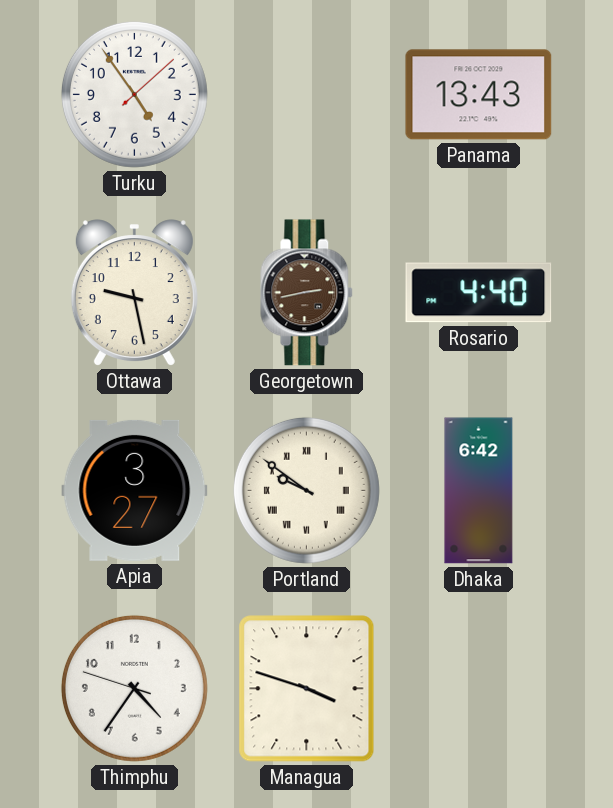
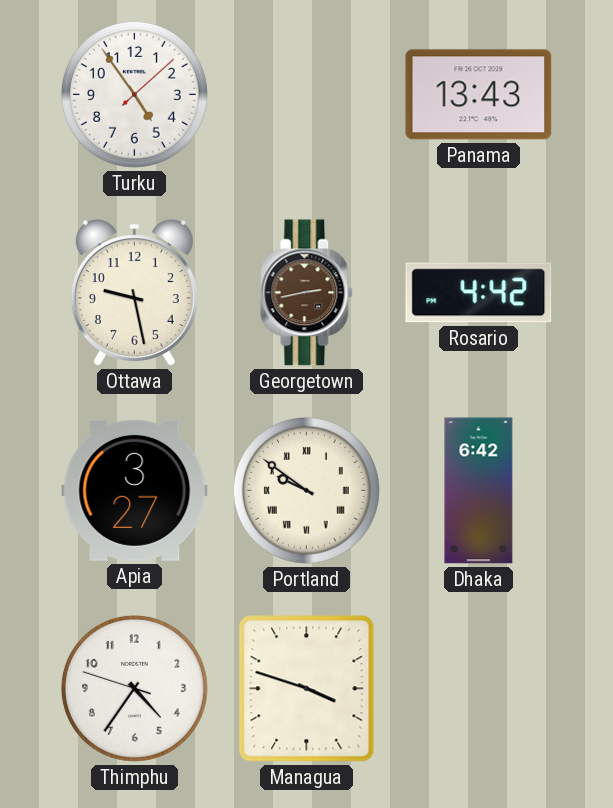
Rosario: 4:40 -> 4:42 (479, 293)
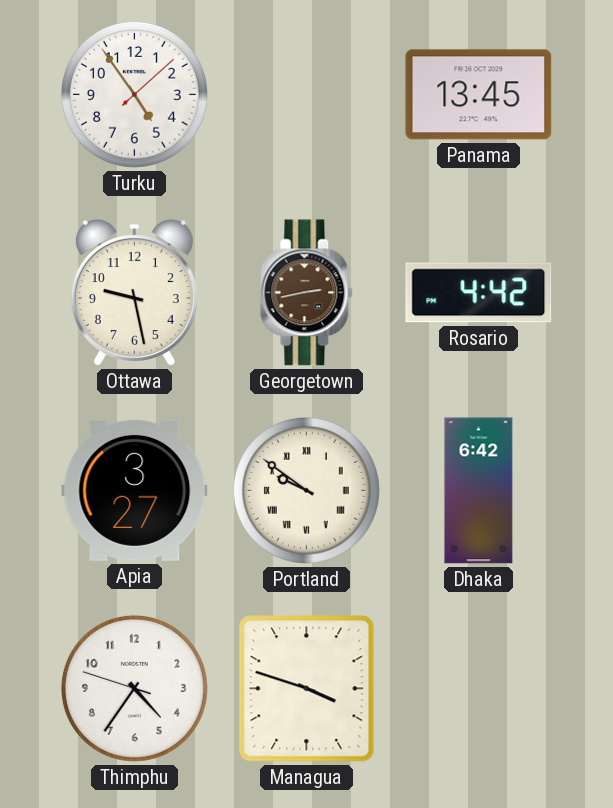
Panama: 13:43 -> 13:45 (479, 95)
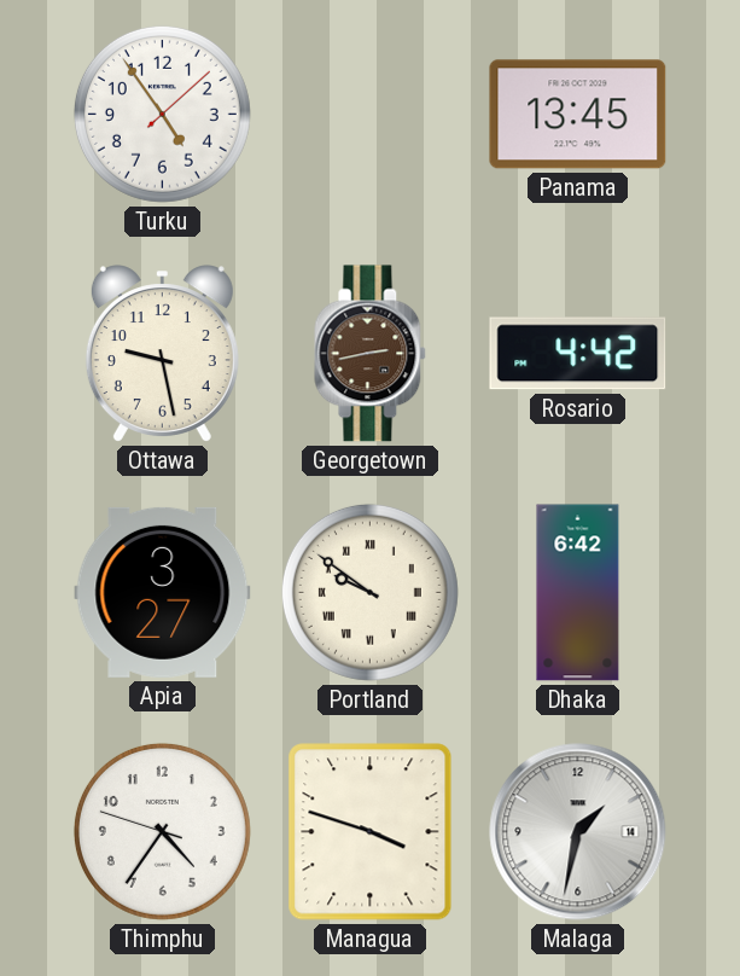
Malaga: none -> 1:32 (578, 832)
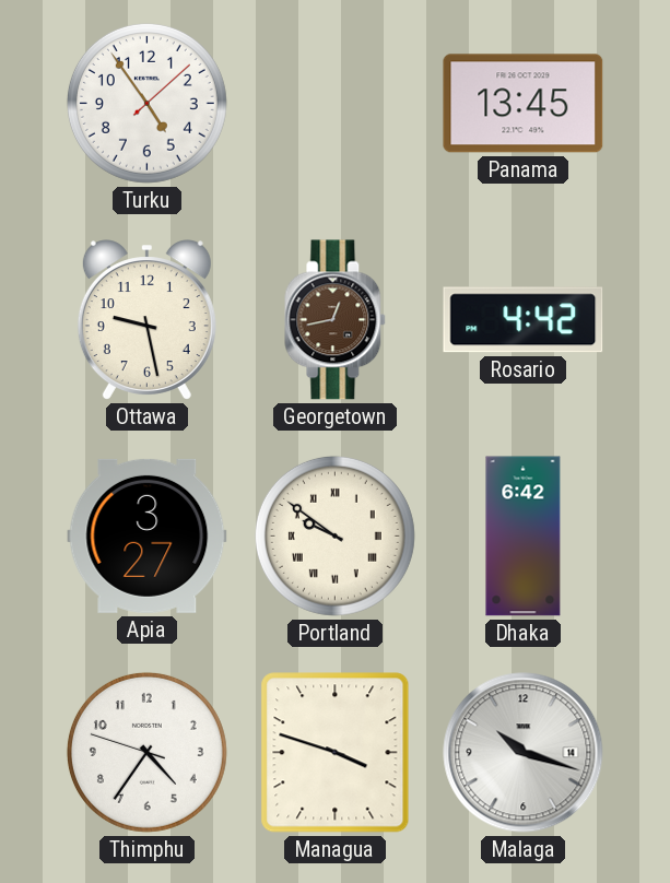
Georgetown: 2:43 -> 12:43 (336, 320)
Malaga: 1:32 -> 10:18 (524, 753)
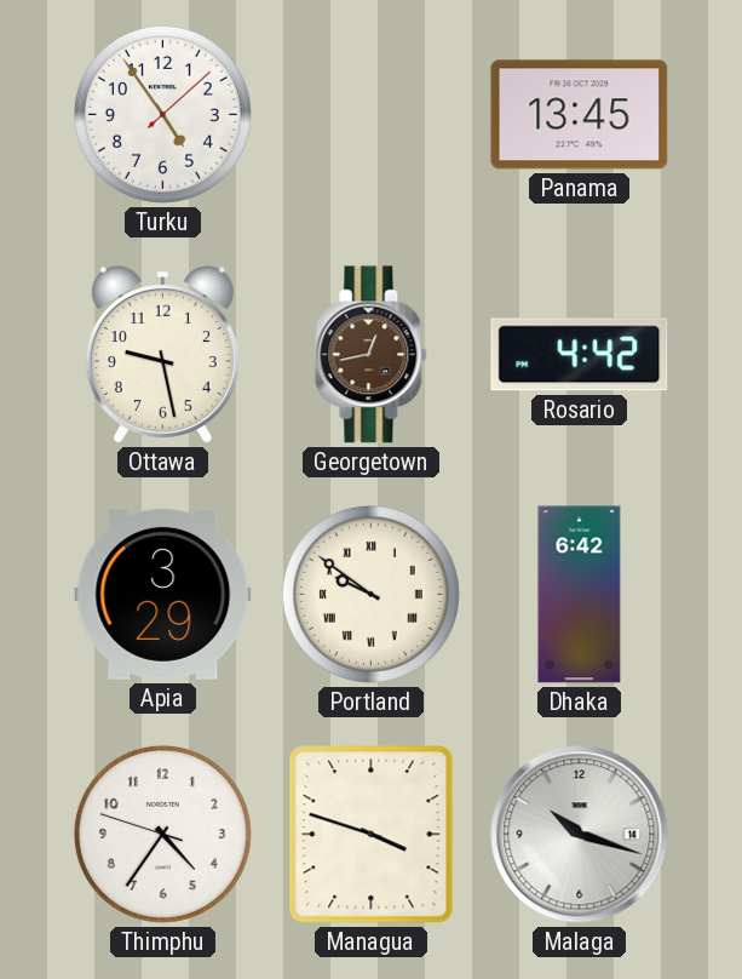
Apia: 3:27 -> 3:29 (163, 594)
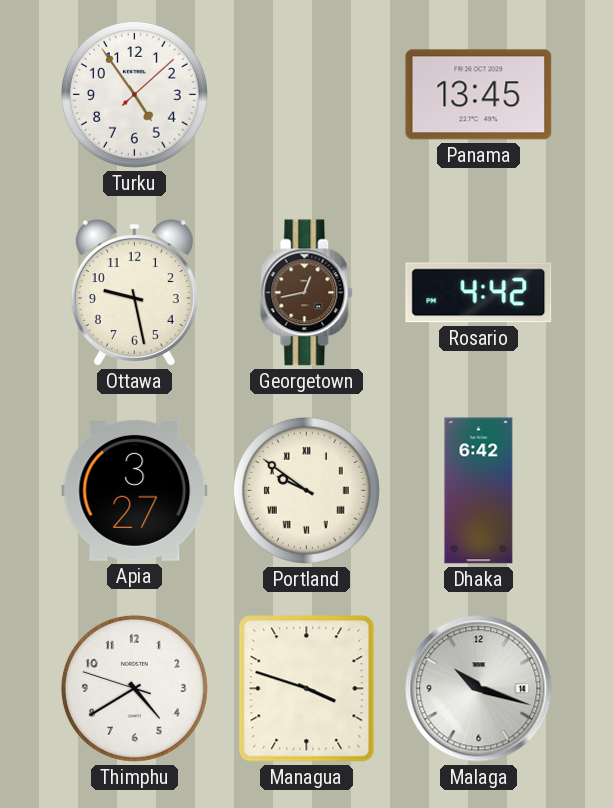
Apia: 3:29 -> 3:27 (135, 490)
Thimphu: 4:35 -> 4:39 (134, 688)
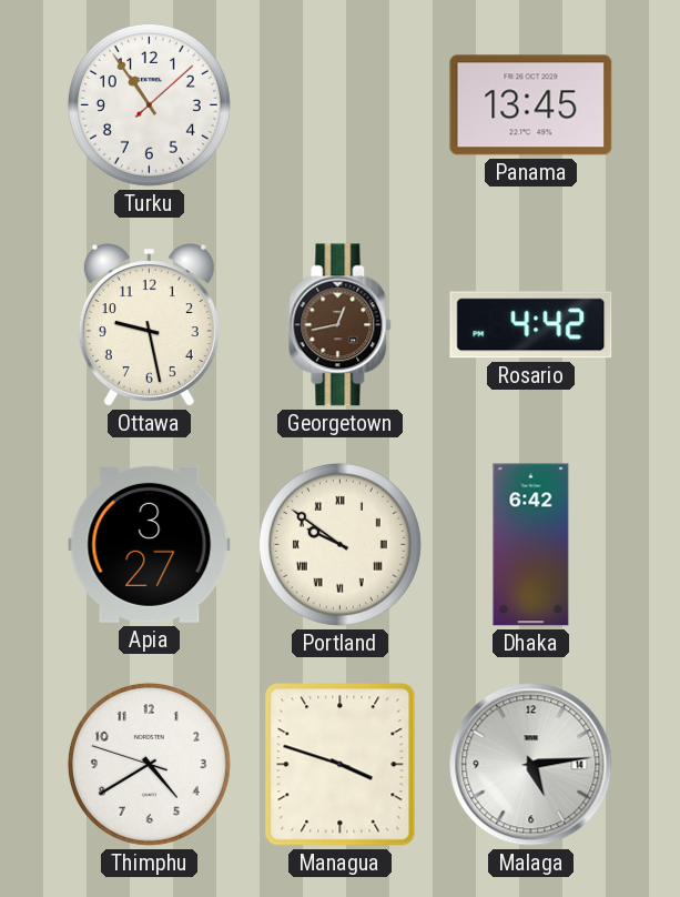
Turku: 4:54 -> 10:54 (149, 104)
Malaga: 10:18 -> 5:14 (531, 765)
